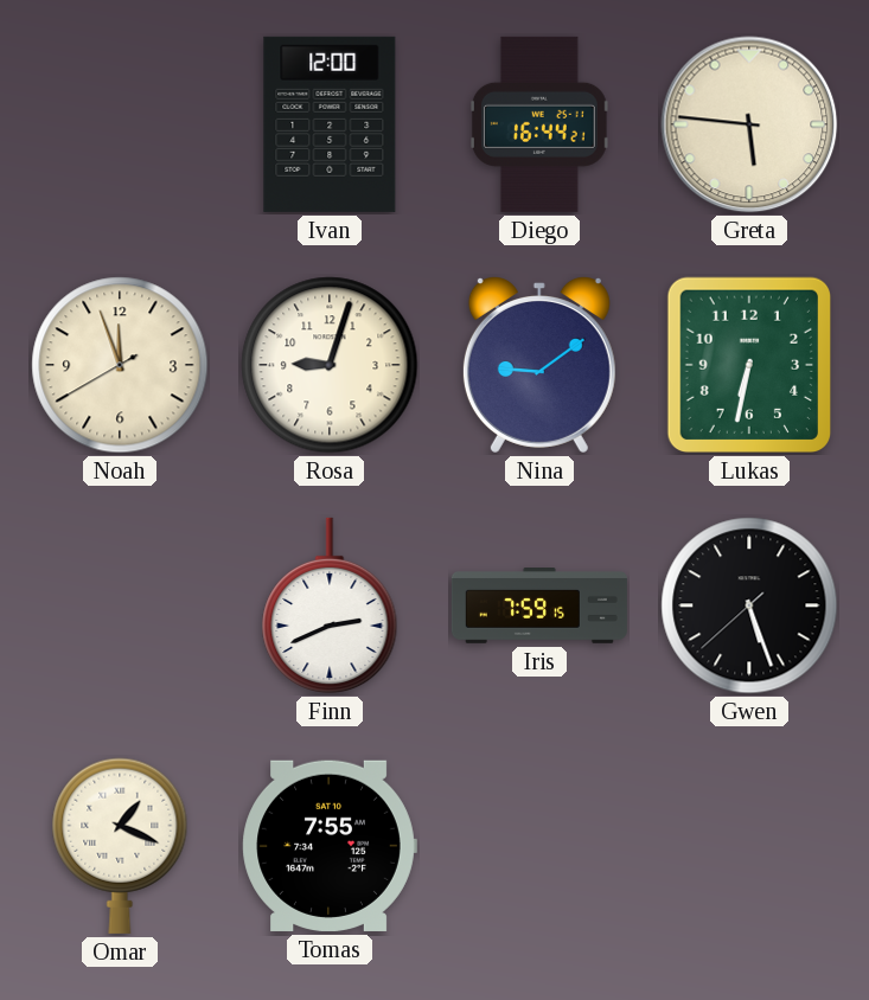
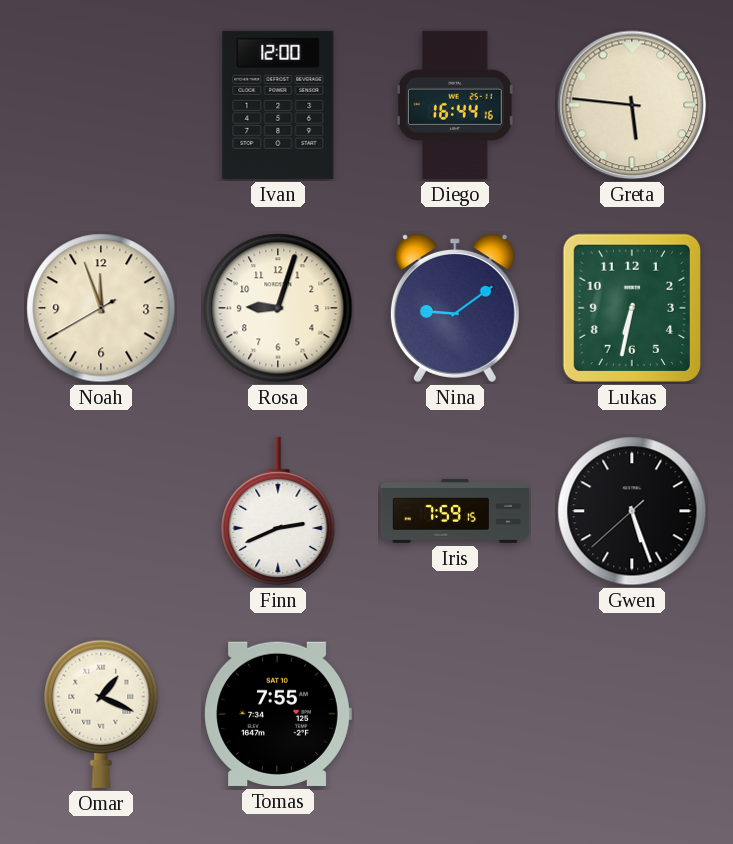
Diego: 16:44:21 -> 16:44:16 (456, 105)
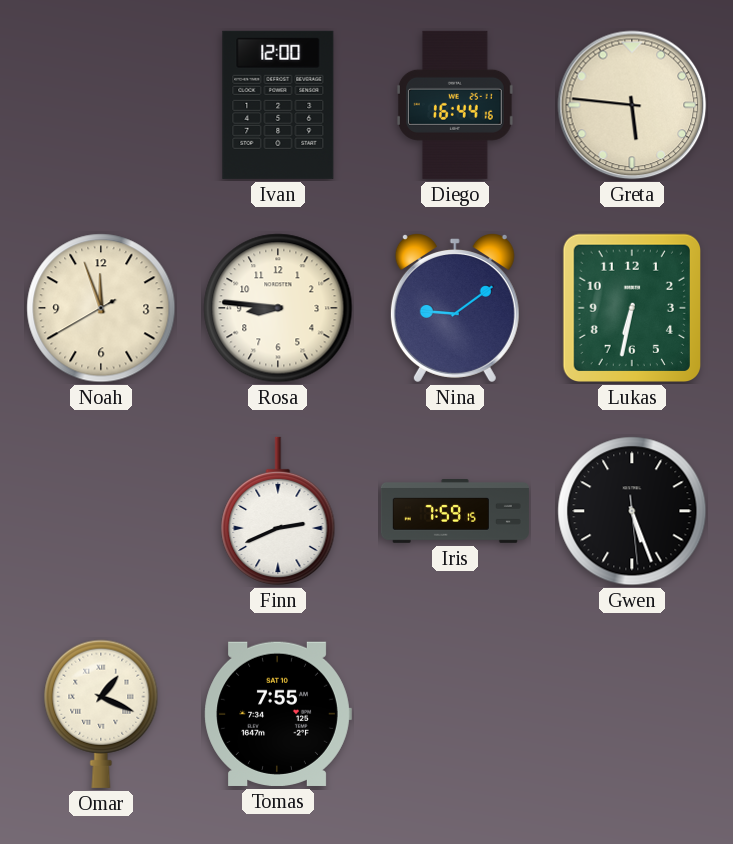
Rosa: 9:03 -> 8:46 (278, 308)
Gwen: 5:26:38 -> 5:26:29 (632, 511)
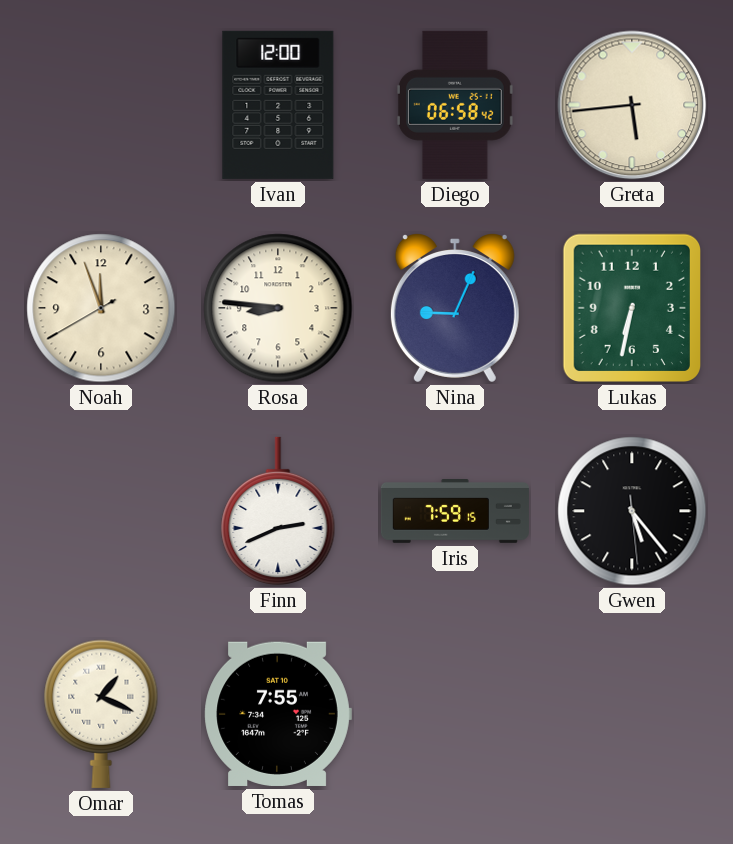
Diego: 16:44 -> 06:58 (456, 105)
Greta: 5:46 -> 5:44 (632, 105)
Nina: 9:09 -> 9:04 (455, 308)
Gwen: 5:26 -> 5:23 (632, 511)
